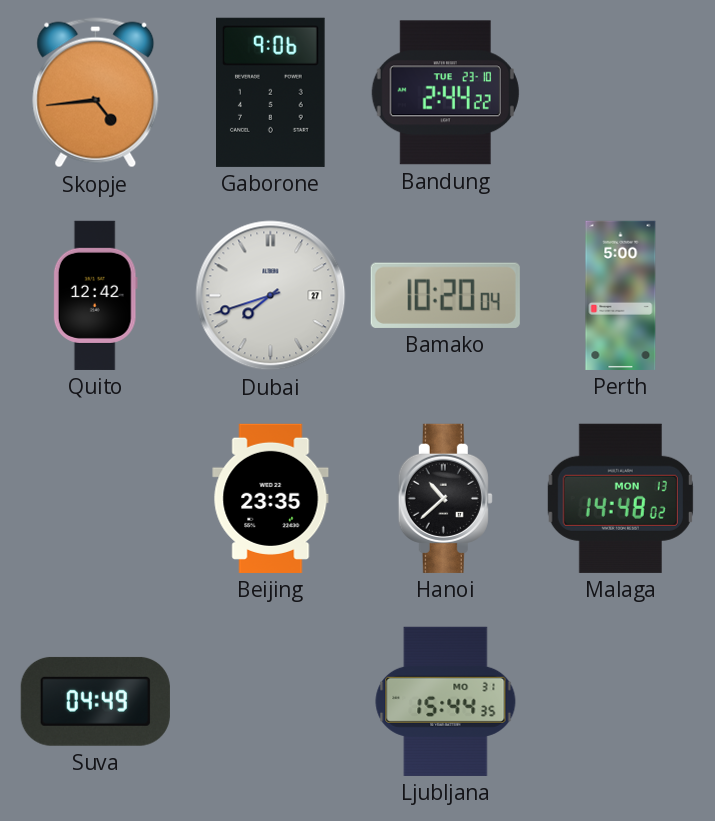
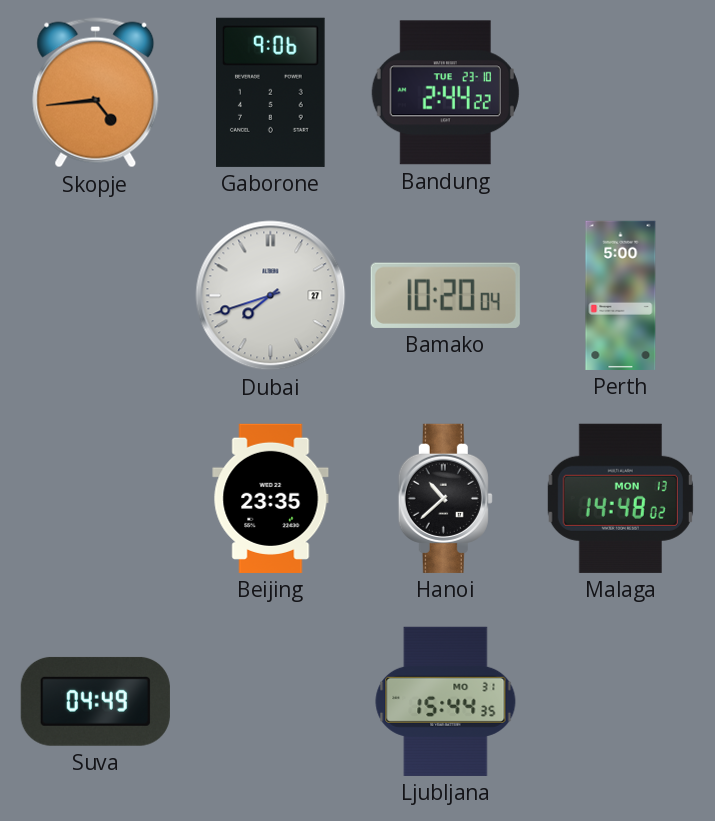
Quito: 12:42 -> none (95, 295)
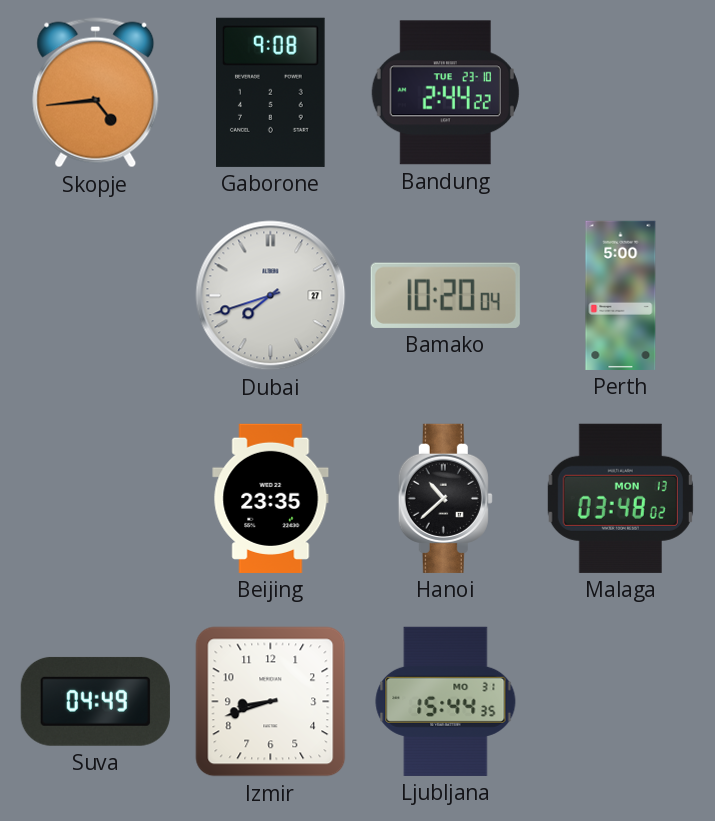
Gaborone: 9:06 -> 9:08 (271, 92)
Malaga: 14:48 -> 03:48 (620, 498)
Izmir: none -> 8:42 (271, 702)
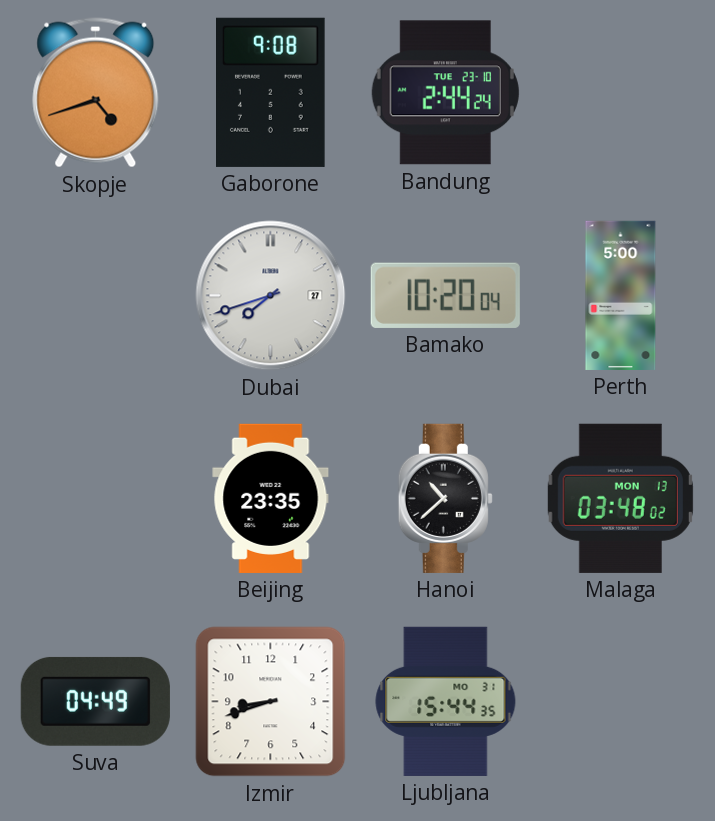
Skopje: 4:44 -> 4:42 (96, 93)
Bandung: 2:44:22 -> 2:44:24 (445, 93)
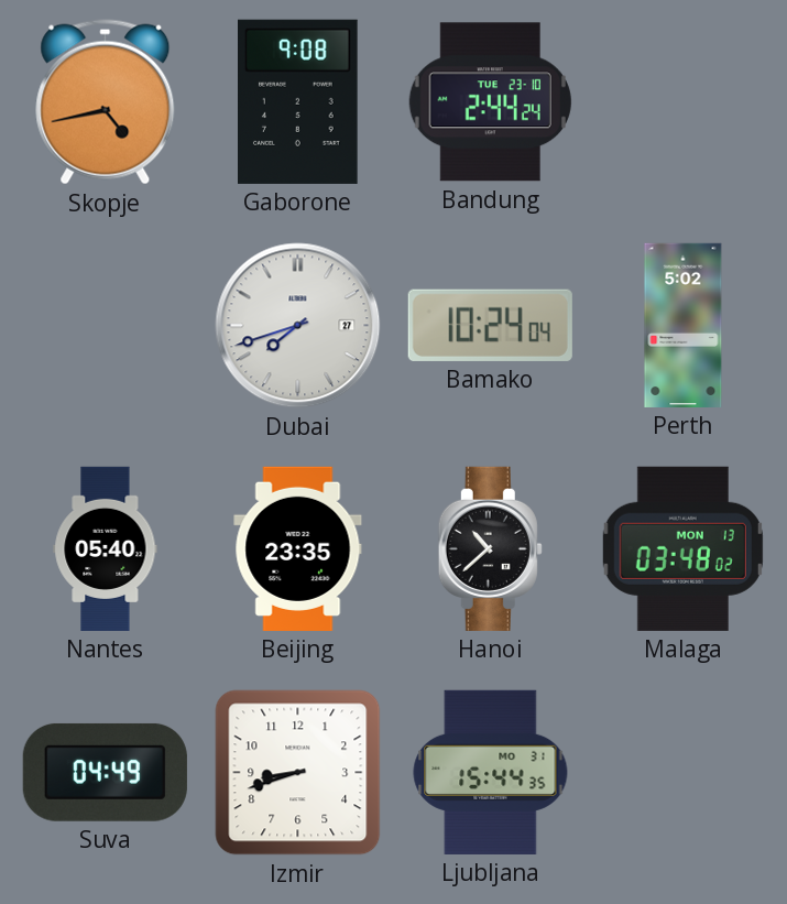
Skopje: 4:42 -> 4:43 (106, 102)
Bamako: 10:20 -> 10:24 (490, 325)
Perth: 5:00 -> 5:02 (684, 325)
Nantes: none -> 05:40 (106, 548)
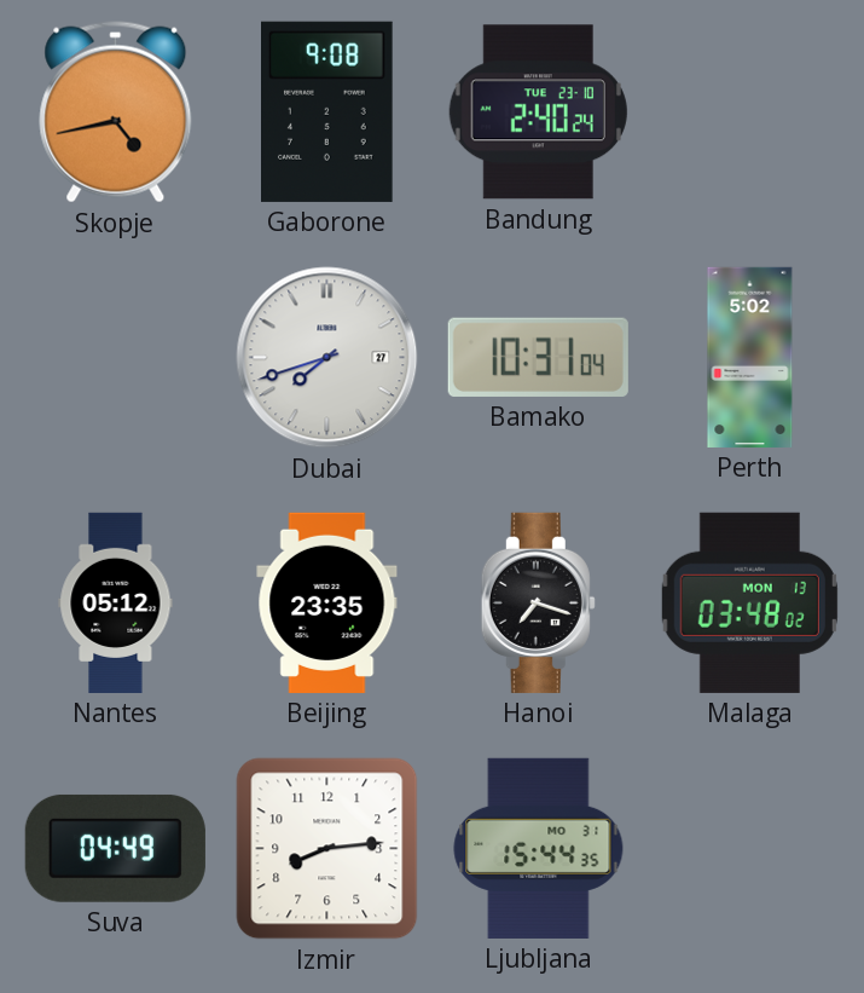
Bandung: 2:44 -> 2:40 (538, 112)
Bamako: 10:24 -> 10:31 (538, 357)
Nantes: 05:40 -> 05:12 (116, 602)
Hanoi: 10:38 -> 7:18 (538, 602)
Izmir: 8:42 -> 8:14 (327, 849)
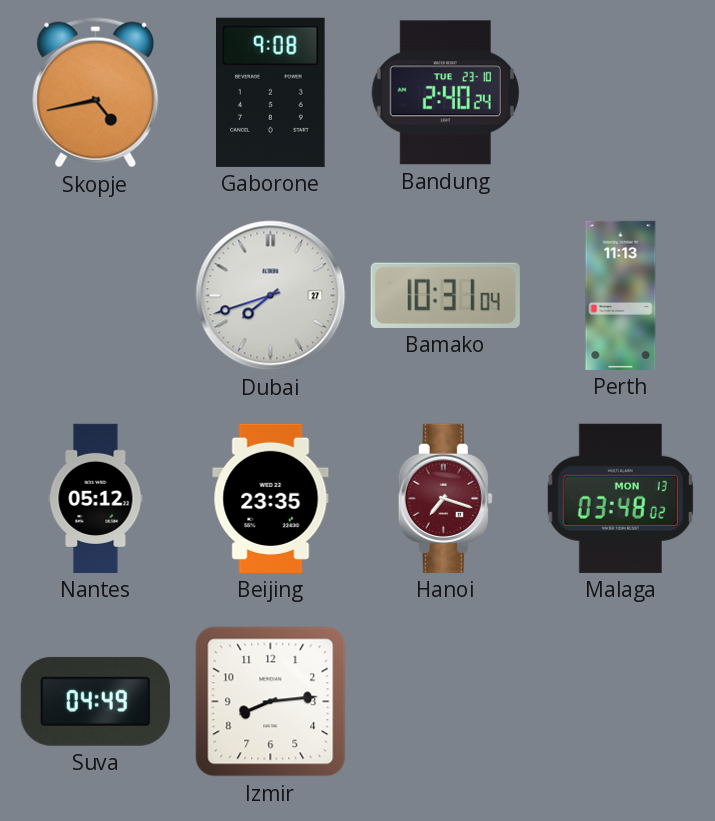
Perth: 5:02 -> 11:13 (621, 295)
Hanoi dial: black -> burgundy (445, 498)
Ljubljana: 15:44 -> none (539, 848)
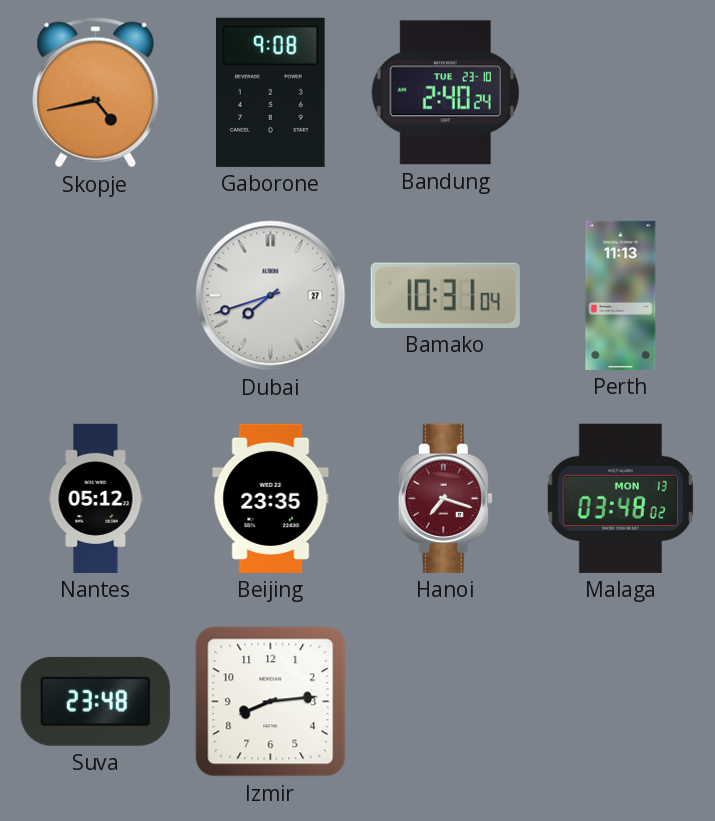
Suva: 04:49 -> 23:48 (95, 701)
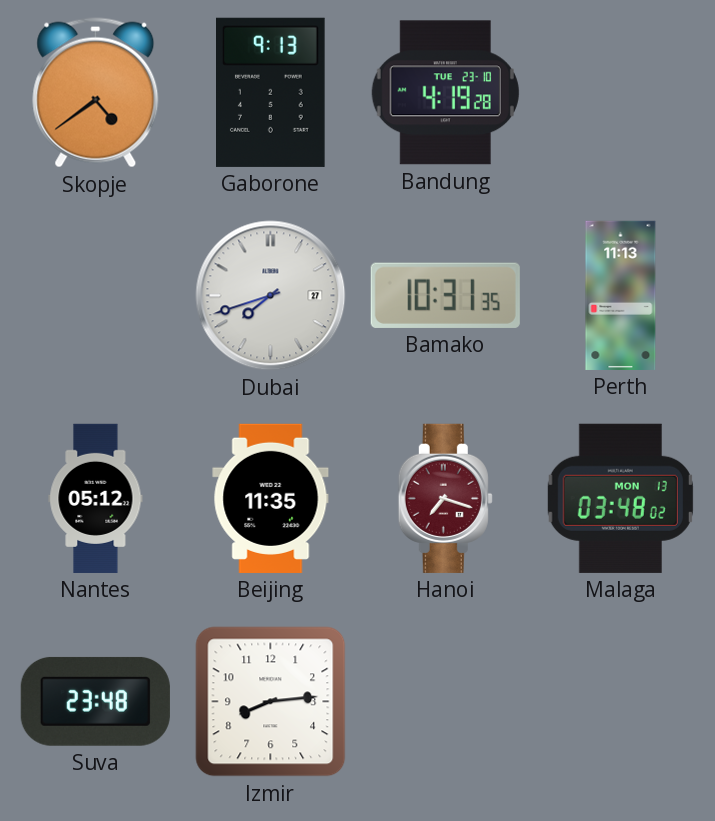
Skopje: 4:43 -> 4:39 (96, 93)
Gaborone: 9:08 -> 9:13 (271, 92)
Bandung: 2:40 -> 4:19 (445, 93)
Bamako: 10:31:04 -> 10:31:35 (445, 295)
Beijing: 23:35 -> 11:35 (271, 498)
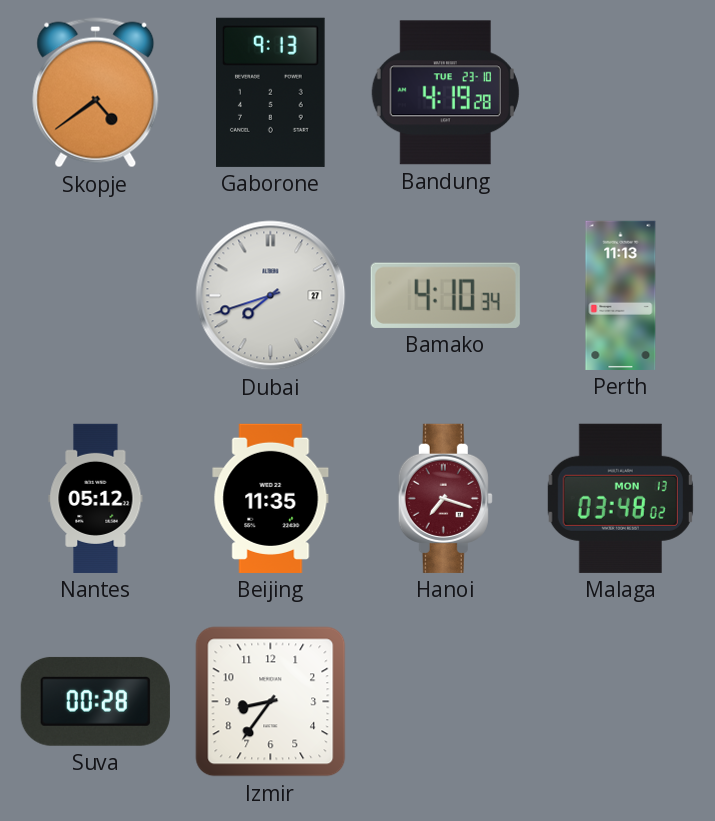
Bamako: 10:31 -> 4:10 (445, 295)
Suva: 23:48 -> 00:28 (95, 701)
Izmir: 8:14 -> 8:36 (271, 702)
